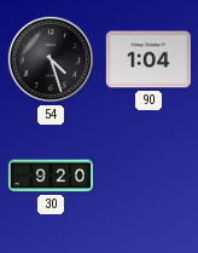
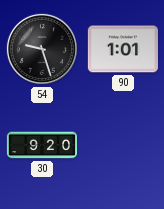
54: 4:27 -> 9:27 (42, 49)
90: 1:04 -> 1:01 (123, 49)
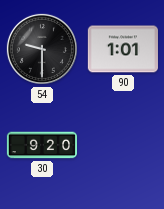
54: 9:27 -> 9:30 (42, 49)
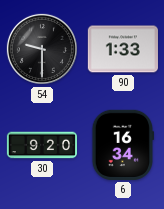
90: 1:01 -> 1:33 (123, 49)
6: none -> 16:34 (122, 145)
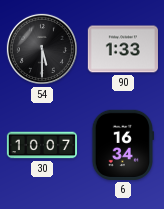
54: 9:30 -> 5:30 (42, 49)
30: 9:20 -> 10:07 (41, 145)
